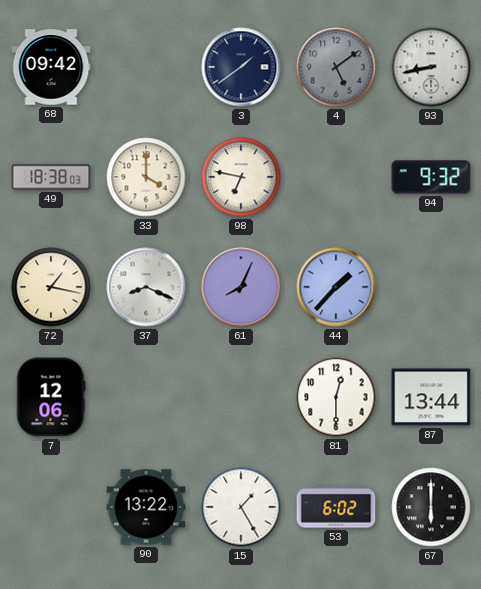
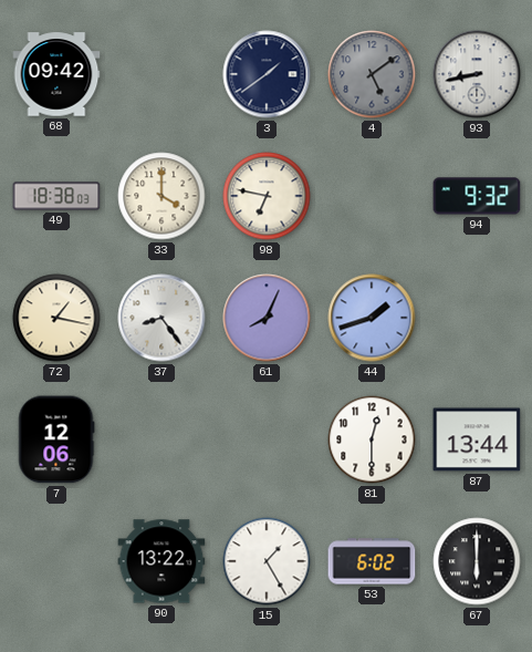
37: 8:19 -> 8:24 (161, 318)
44: 1:37 -> 1:42 (372, 318)
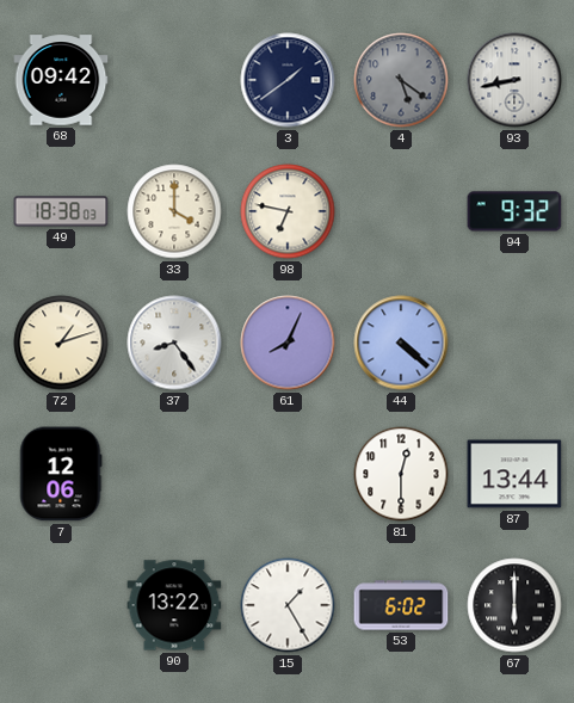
4: 5:09 -> 5:21 (401, 80)
72: 1:17 -> 1:12 (61, 343)
44: 1:42 -> 4:22 (401, 343)
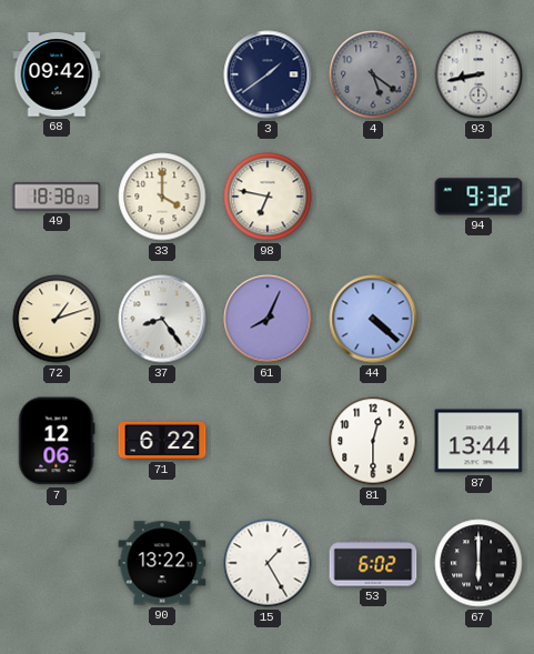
71: none -> 6:22 (162, 441)
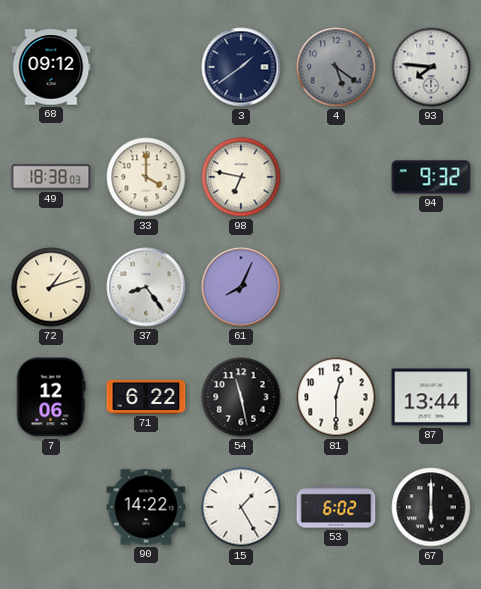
68: 09:42 -> 09:12 (51, 67)
93: 8:43 -> 7:46 (431, 67)
44: 4:22 -> none (373, 319)
54: none -> 11:28 (241, 397)
90: 13:22 -> 14:22 (146, 507)
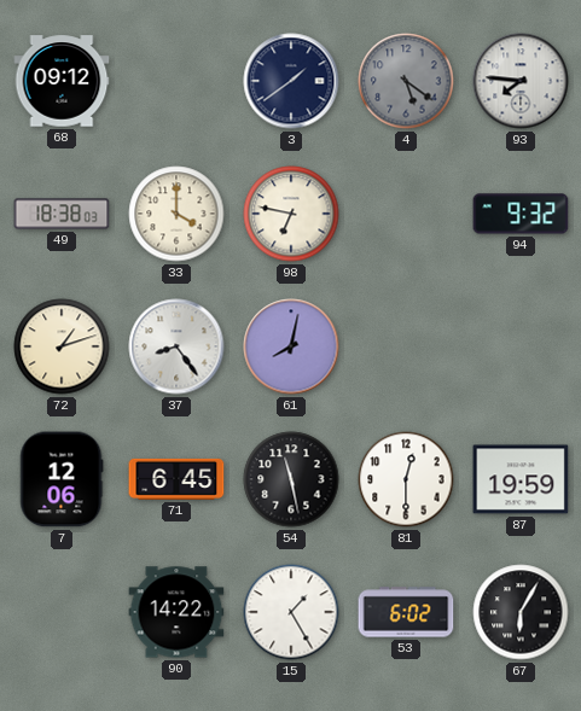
61: 8:04 -> 8:02 (291, 346)
71: 6:22 -> 6:45 (176, 479)
87: 13:44 -> 19:59 (521, 479)
67: 6:00 -> 6:05 (521, 612)
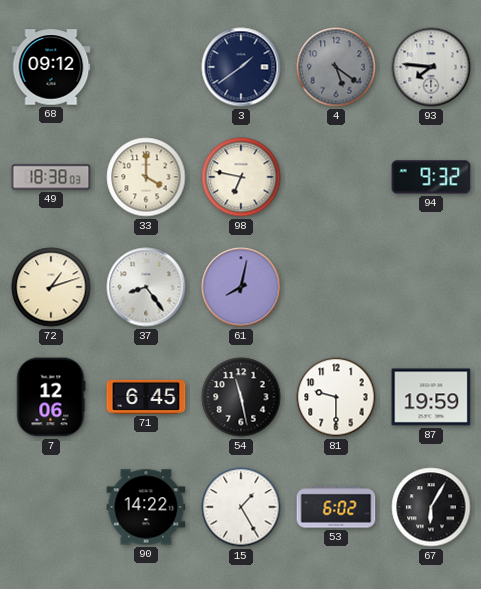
81: 12:30 -> 9:30 (336, 397)
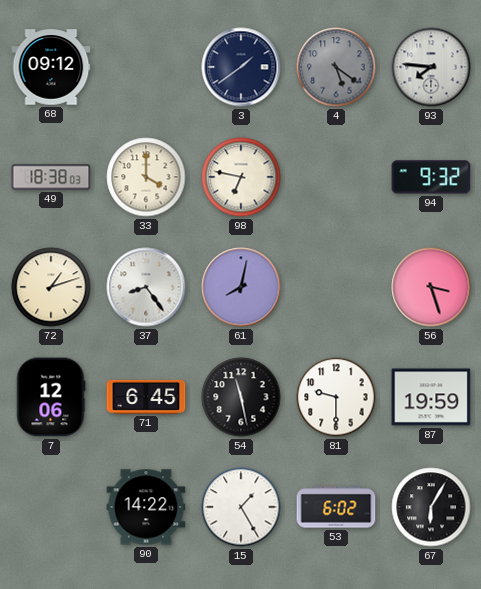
56: none -> 3:27 (431, 287)
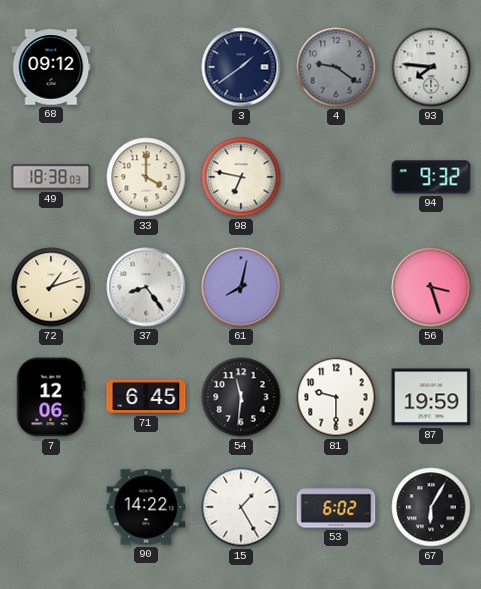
4: 5:21 -> 9:21 (336, 67)
54: 11:28 -> 11:31 (241, 397)
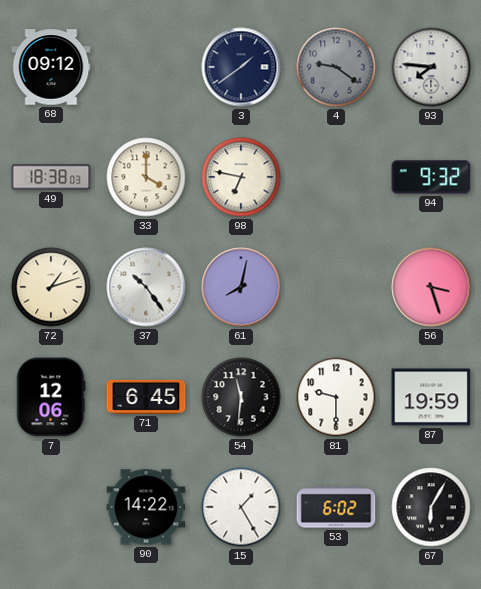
37: 8:24 -> 10:24 (146, 287)
